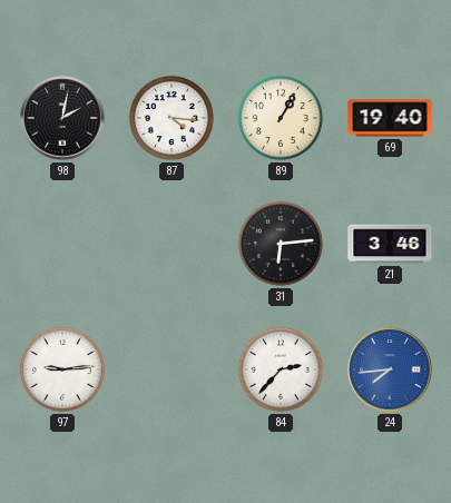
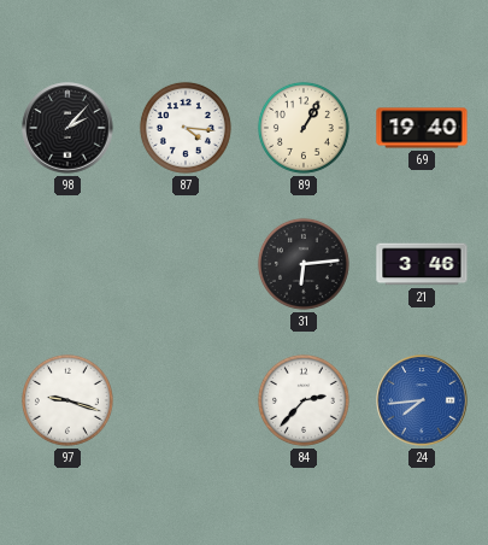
98: 2:02 -> 2:07 (67, 128)
97: 9:14 -> 9:18 (67, 400)
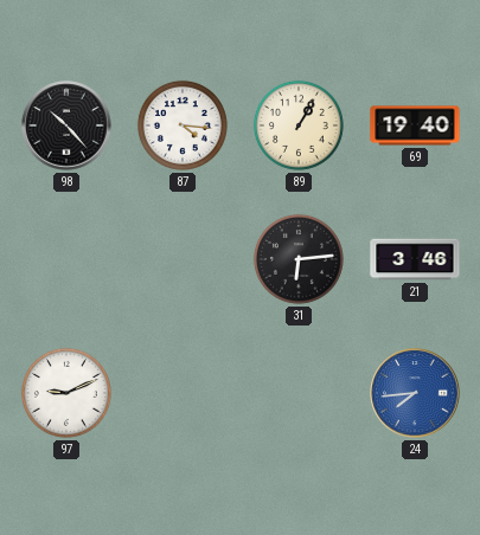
98: 2:07 -> 10:23 (66, 125)
97: 9:18 -> 9:11 (66, 393)
84: 2:37 -> none (304, 400)
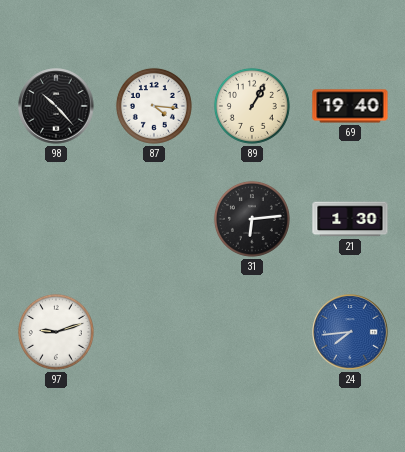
21: 3:46 -> 1:30 (350, 219)
97: 9:11 -> 9:12 (56, 332)
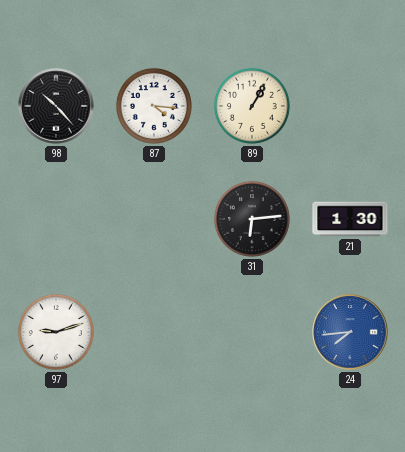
69: 19:40 -> none (350, 106)
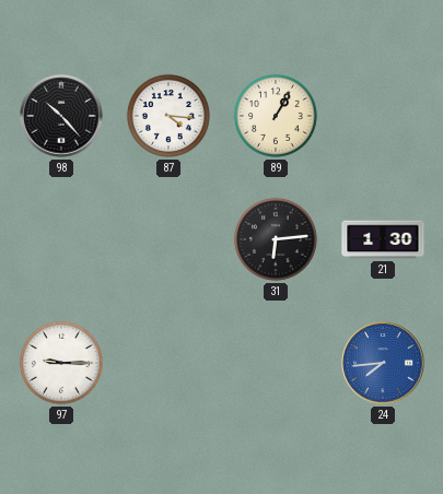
97: 9:12 -> 9:15 (61, 363)
